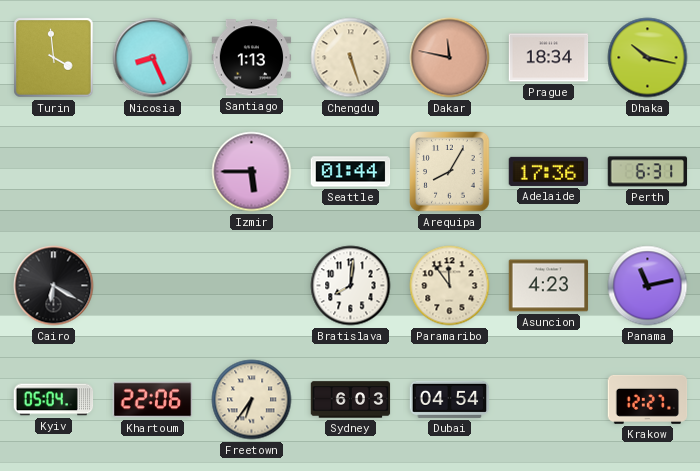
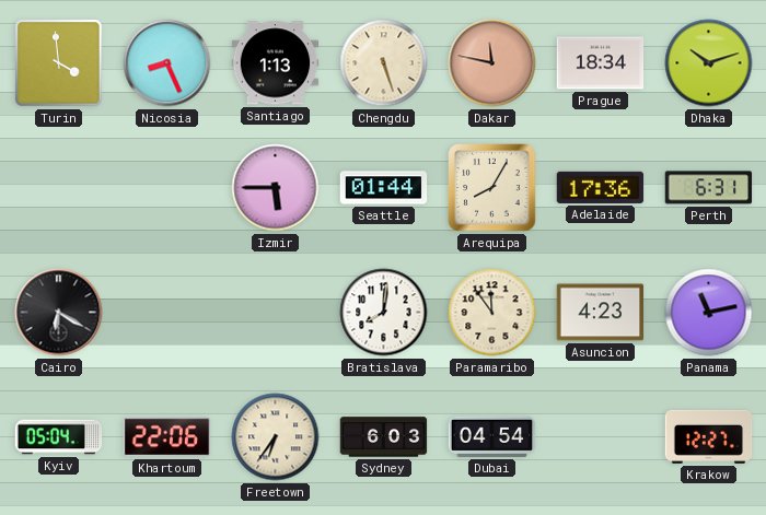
Dhaka: 10:17 -> 10:12 (709, 63)
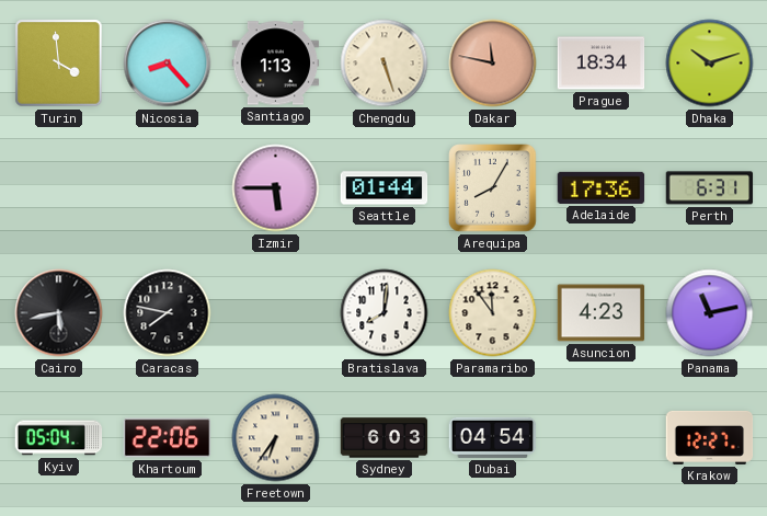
Nicosia: 8:26 -> 8:23 (168, 64)
Cairo: 6:20 -> 5:43 (59, 313)
Caracas: none -> 7:47 (168, 313)
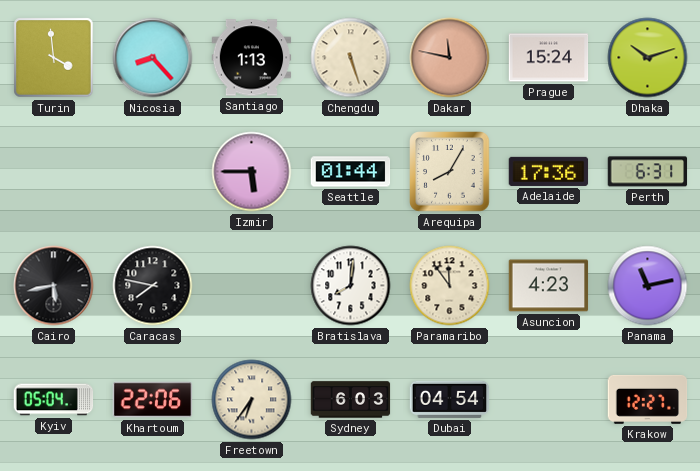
Prague: 18:34 -> 15:24 (549, 58)
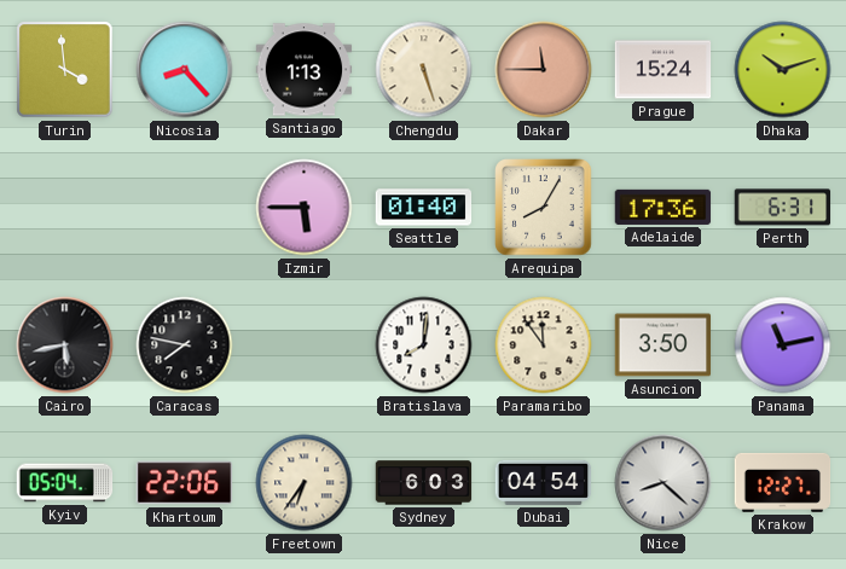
Dakar: 11:47 -> 11:45 (544, 70)
Seattle: 01:44 -> 01:40 (424, 208)
Asuncion: 4:23 -> 3:50 (664, 346)
Nice: none -> 8:22 (664, 483)
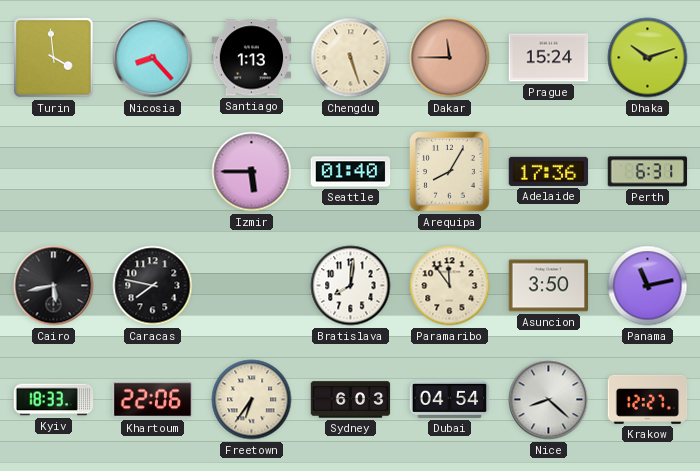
Kyiv: 05:04 -> 18:33 (54, 400)
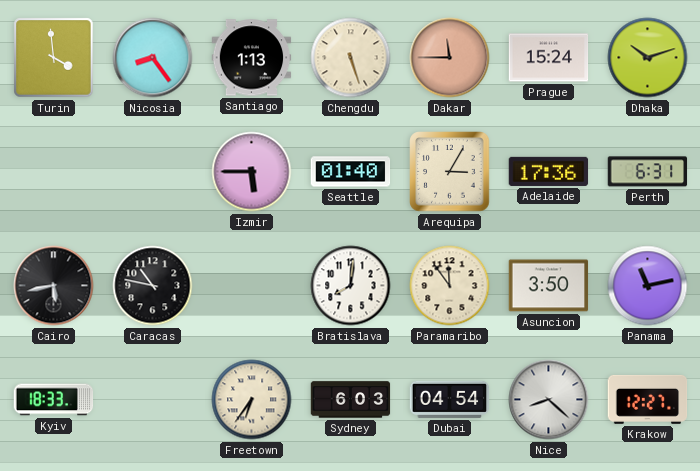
Nicosia: 8:23 -> 8:24 (153, 58)
Arequipa: 8:05 -> 3:05 (450, 172)
Caracas: 7:47 -> 10:47 (153, 286)
Khartoum: 22:06 -> none (153, 400)
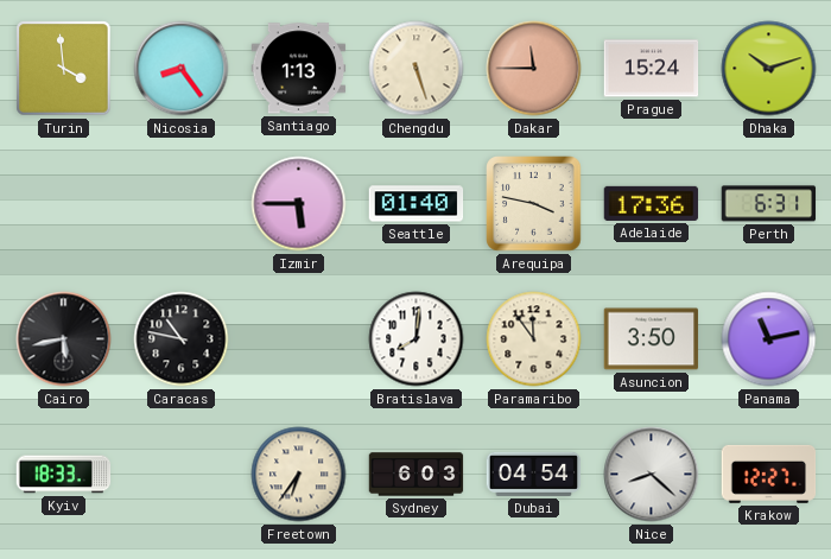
Arequipa: 3:05 -> 3:47 (534, 204)
